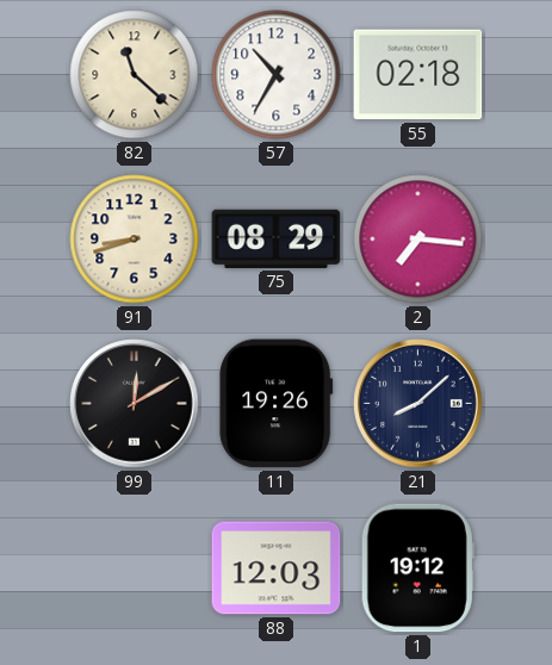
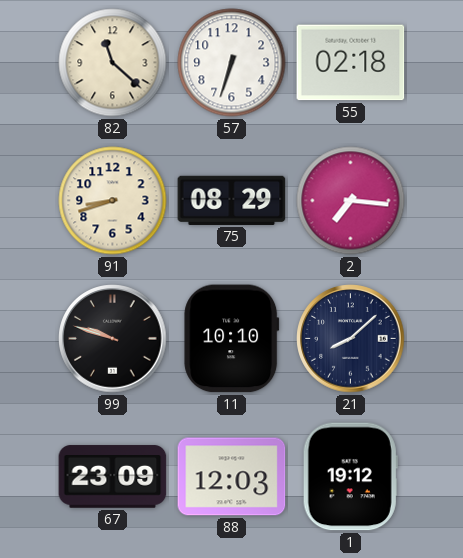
57: 10:35 -> 6:33 (232, 63)
99: 12:10 -> 9:48 (113, 339)
11: 19:26 -> 10:10 (232, 339)
67: none -> 23:09 (113, 477)
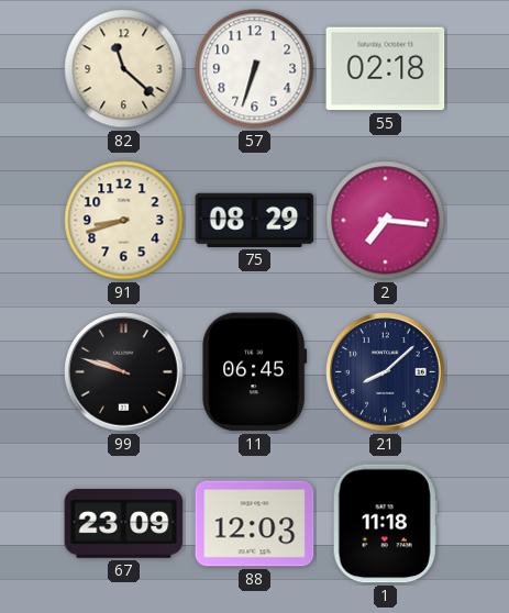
11: 10:10 -> 06:45 (255, 372)
1: 19:12 -> 11:18 (385, 524)
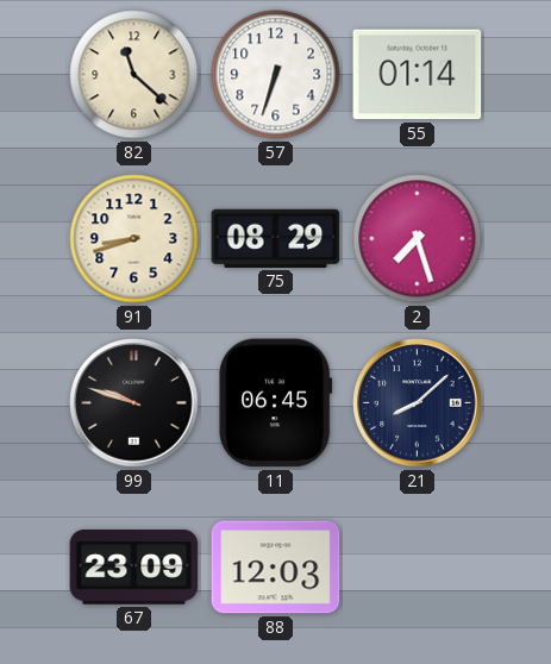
55: 02:18 -> 01:14 (418, 75)
2: 7:16 -> 7:27 (418, 239)
1: 11:18 -> none (385, 524)
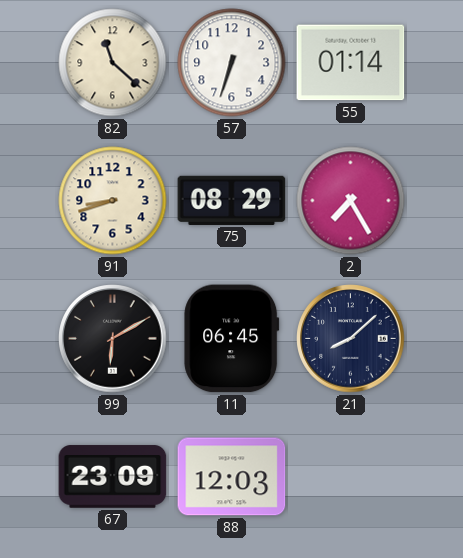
2: 7:27 -> 7:25 (351, 201)
99: 9:48 -> 6:10 (113, 339)
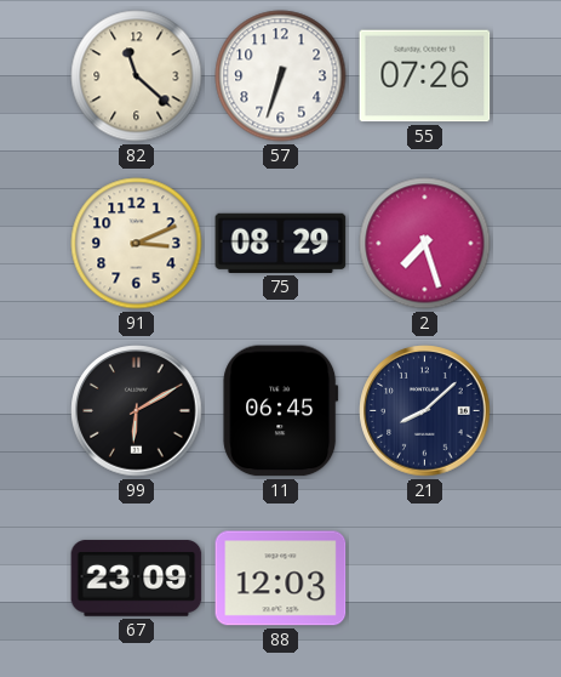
55: 01:14 -> 07:26 (425, 76)
91: 8:42 -> 3:11 (137, 244)
2: 7:25 -> 7:27 (425, 244)
